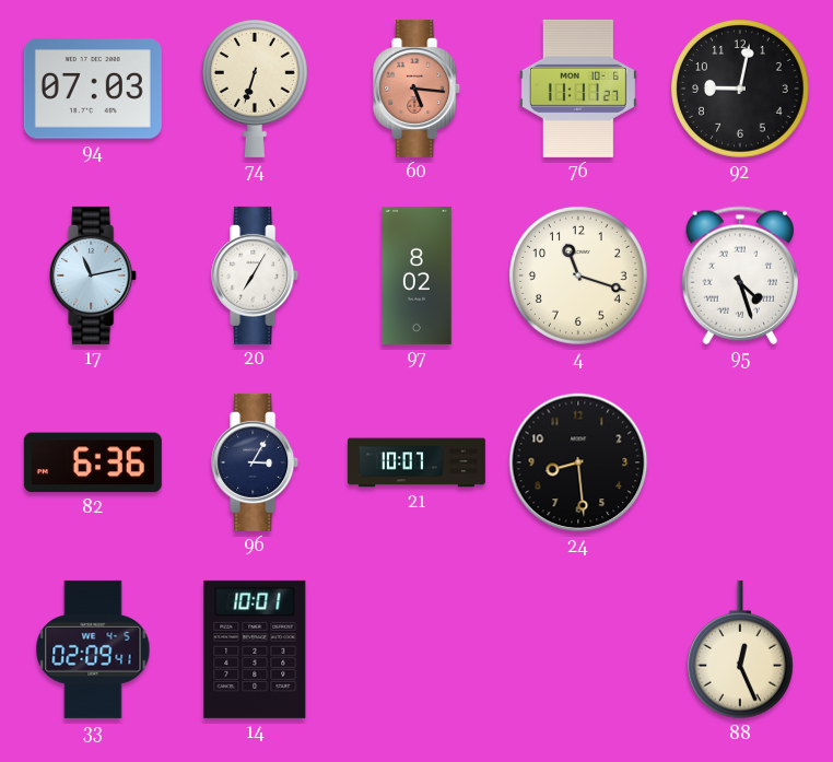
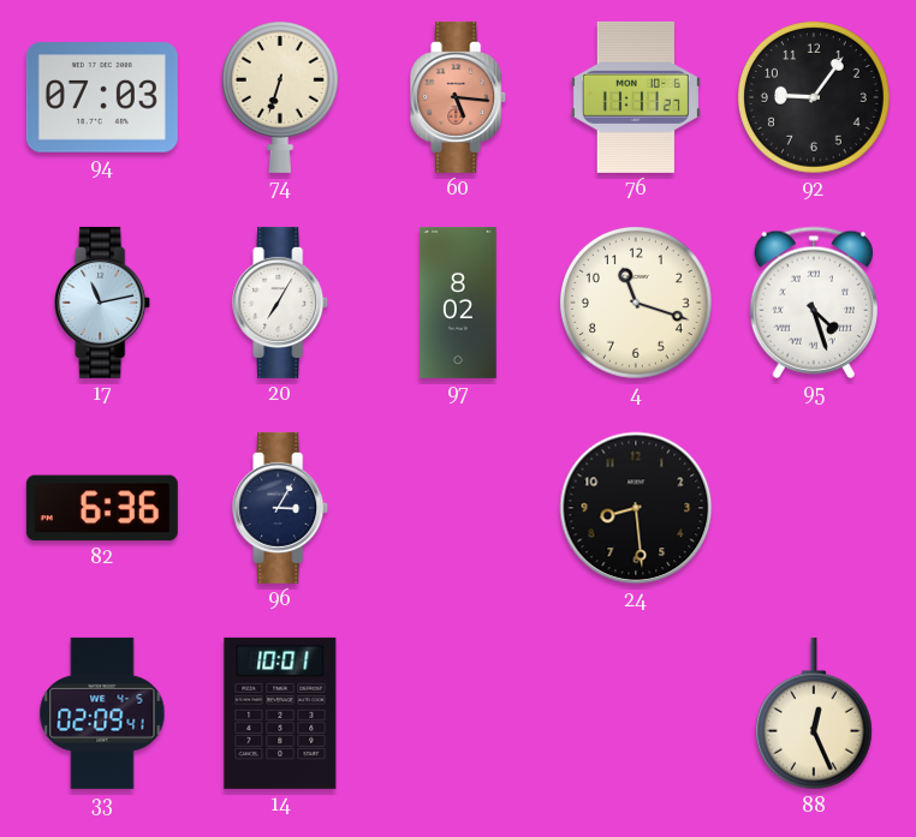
92: 9:02 -> 9:06 (814, 97)
21: 10:07 -> none (416, 462)
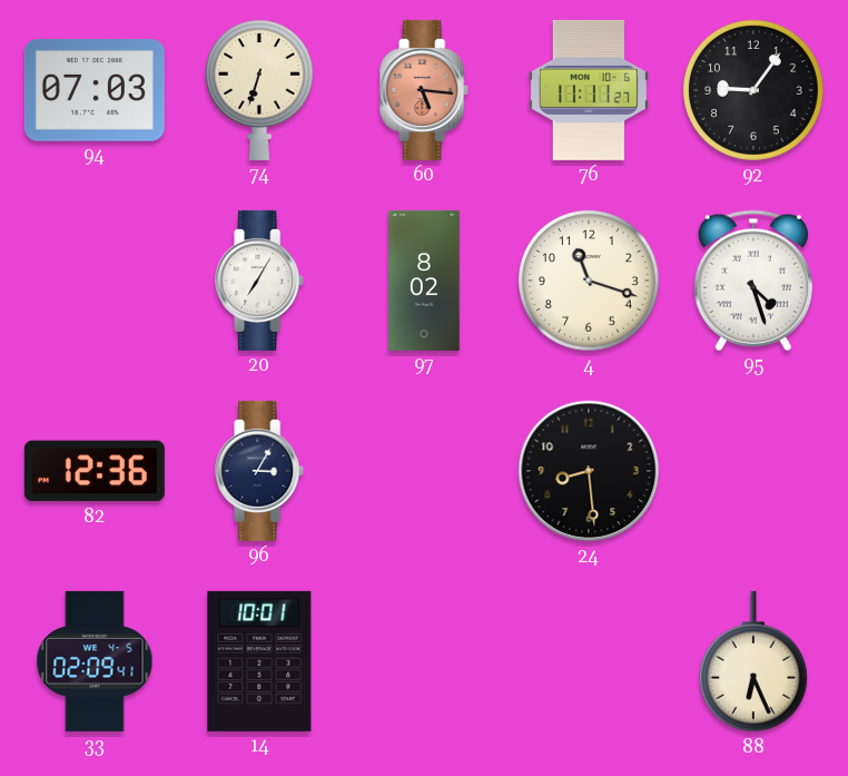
17: 11:13 -> none (103, 303)
82: 6:36 -> 12:36 (95, 471)
88: 12:26 -> 6:26 (753, 661)
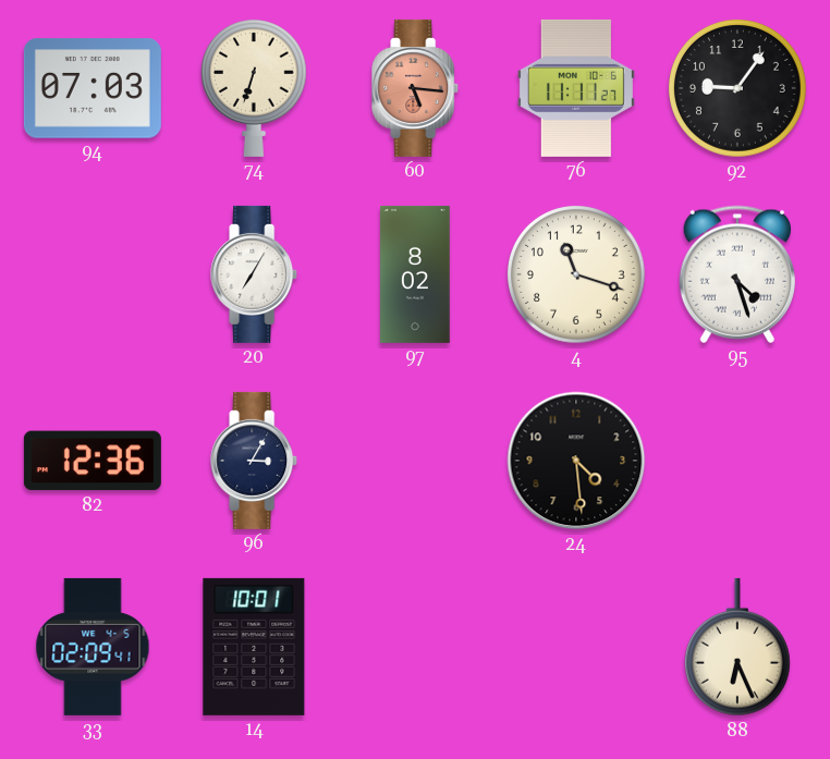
24: 8:29 -> 4:29 (576, 461)
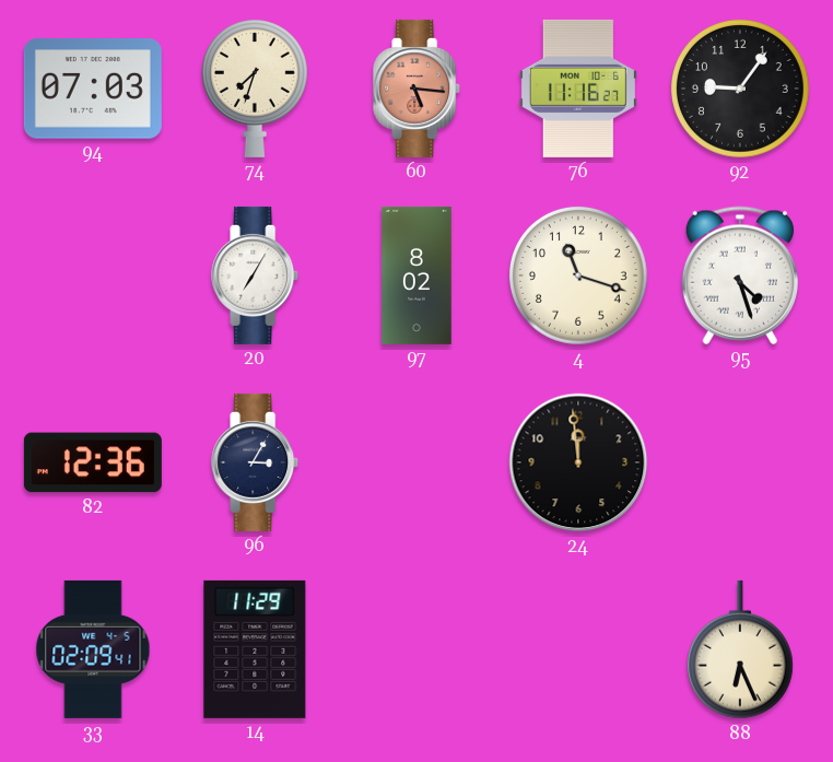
74: 6:33 -> 7:33 (255, 89)
76: 11:11 -> 11:16 (578, 89)
24: 4:29 -> 11:59 (578, 462)
14: 10:01 -> 11:29 (255, 649)
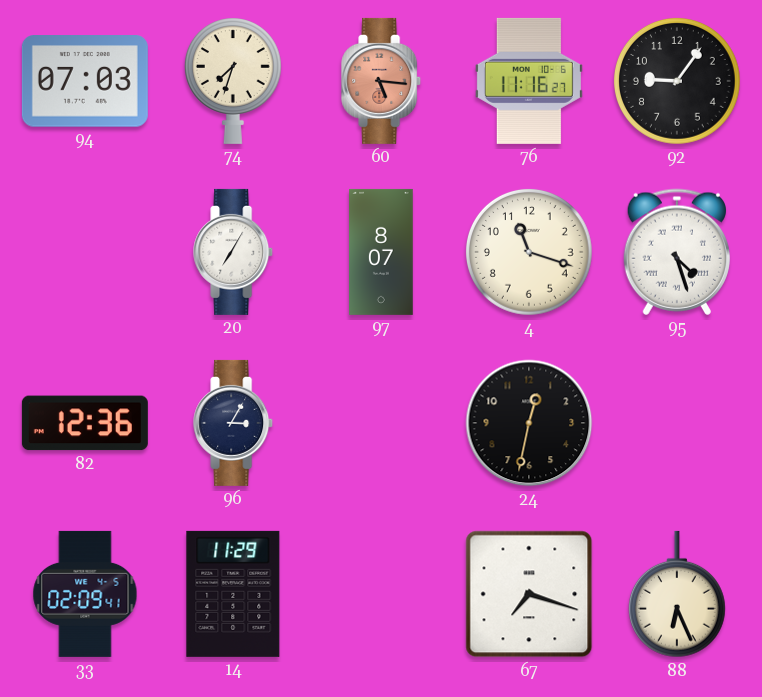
97: 8:02 -> 8:07 (381, 252)
24: 11:59 -> 12:32 (529, 423)
67: none -> 7:18 (529, 594)
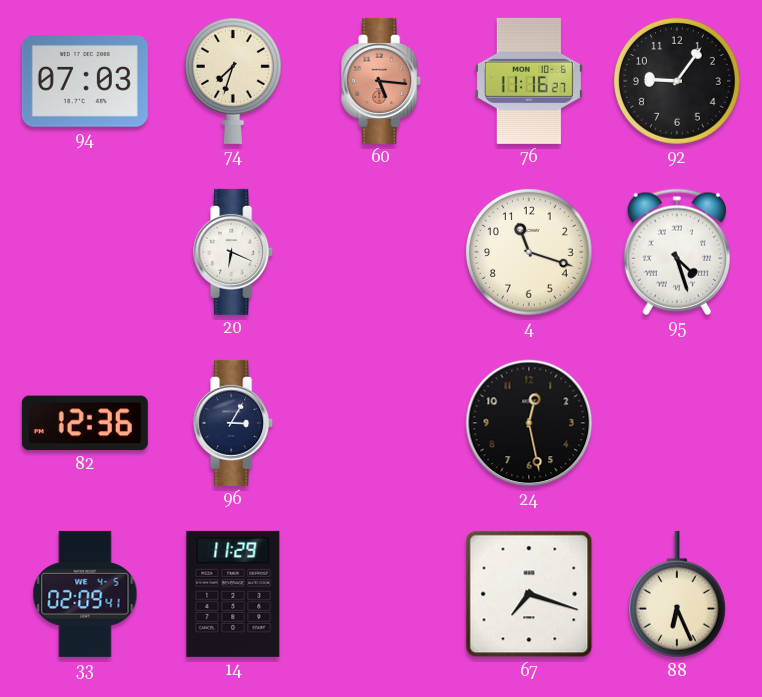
20: 7:05 -> 6:19 (234, 252)
97: 8:07 -> none (381, 252)
24: 12:32 -> 12:28 (529, 423)
